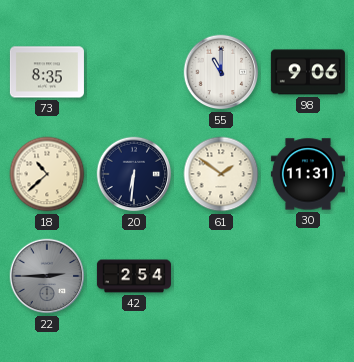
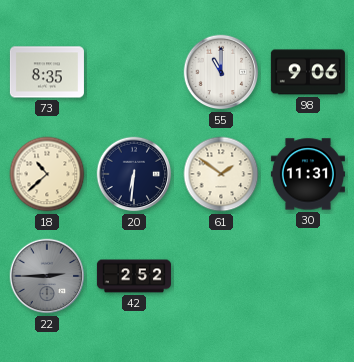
42: 2:54 -> 2:52 (134, 276)
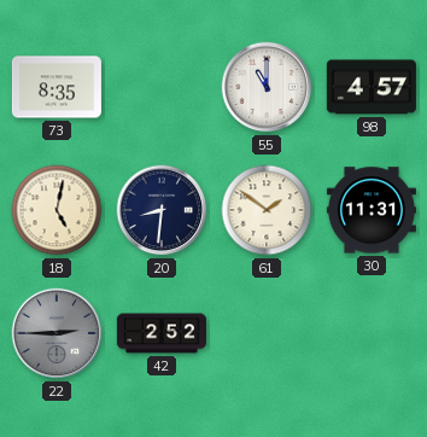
98: 9:06 -> 4:57 (372, 87)
18: 10:38 -> 5:02 (57, 210)
20: 6:31 -> 8:31 (162, 210)
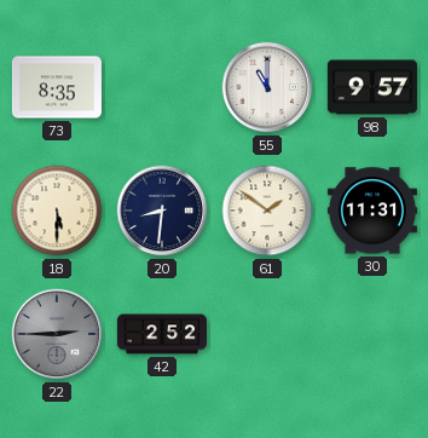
98: 4:57 -> 9:57 (372, 87)
18: 5:02 -> 5:30 (57, 211)
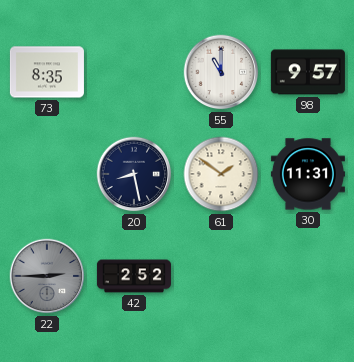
18: 5:30 -> none (57, 211)
20: 8:31 -> 8:28 (134, 174)
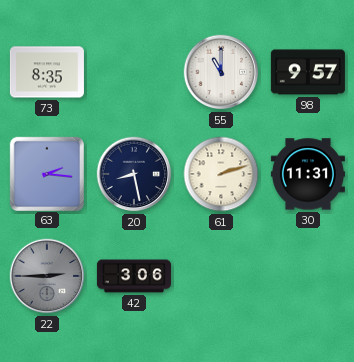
63: none -> 2:16 (46, 173)
61: 1:51 -> 2:12 (221, 174)
42: 2:52 -> 3:06 (134, 276)
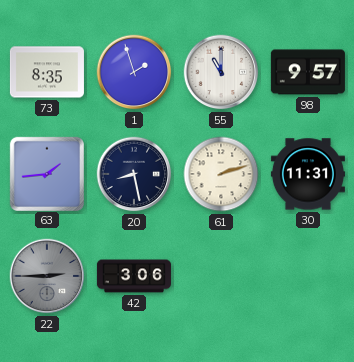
1: none -> 1:57 (134, 72)
63: 2:16 -> 1:44 (46, 173)
